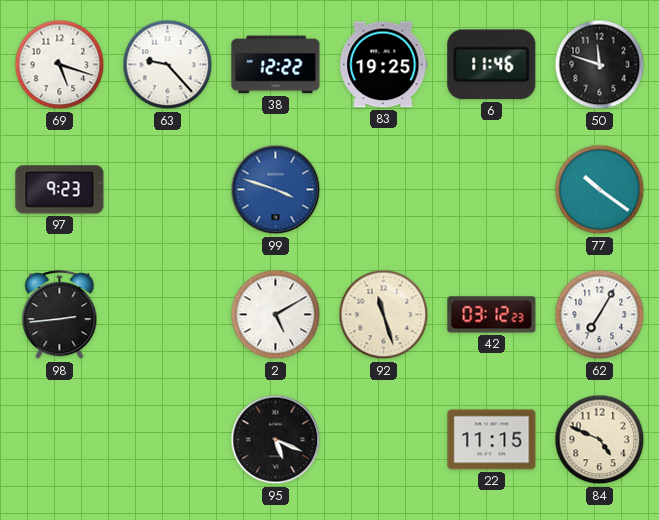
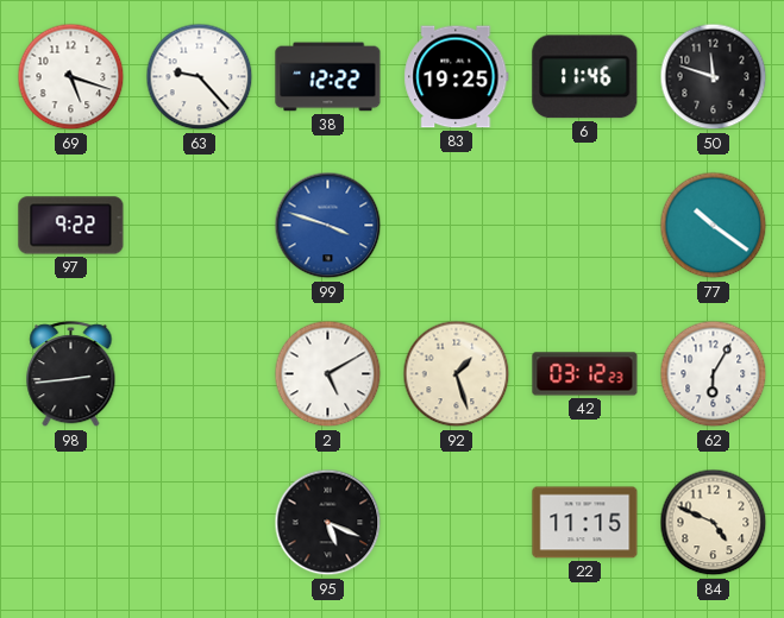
97: 9:23 -> 9:22 (71, 226)
92: 11:27 -> 1:27 (457, 374)
62: 7:05 -> 6:05 (714, 374)
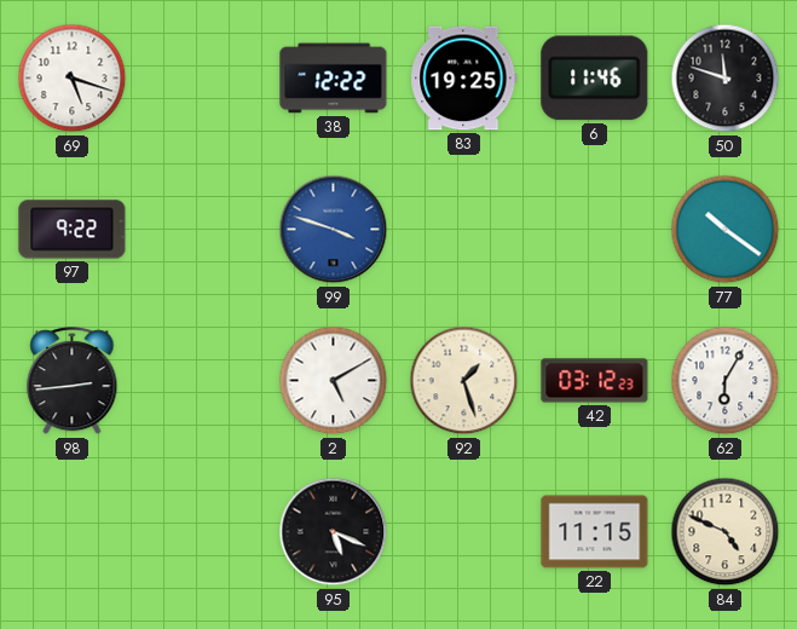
63: 9:23 -> none (200, 77)
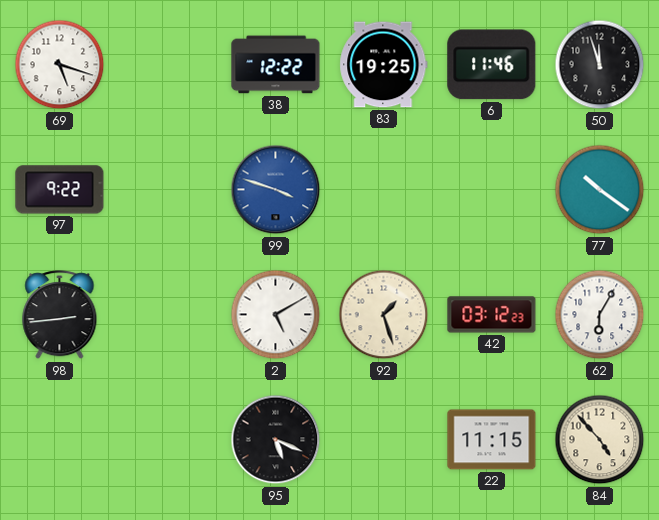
50: 11:48 -> 11:57 (600, 65)
84: 4:49 -> 4:53 (600, 440)
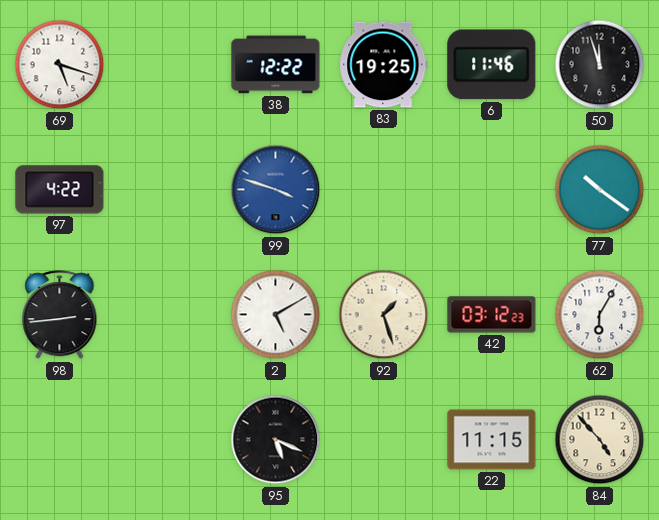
97: 9:22 -> 4:22 (60, 190)
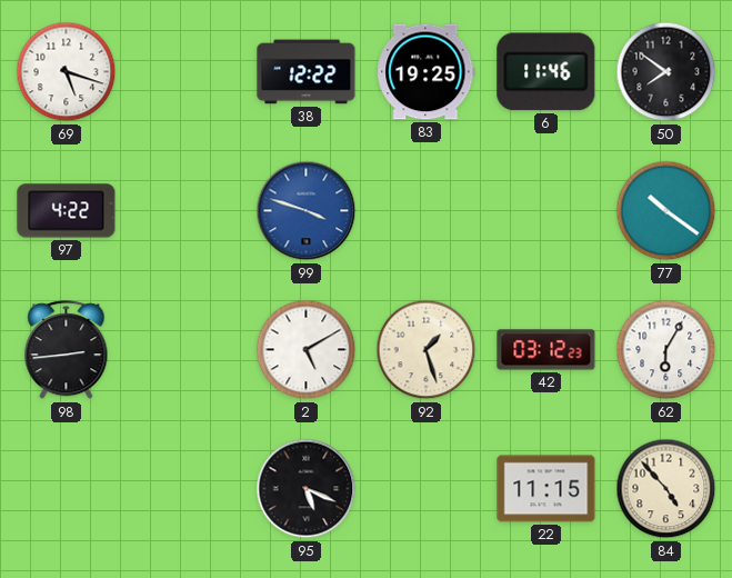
50: 11:57 -> 7:51 (666, 72)
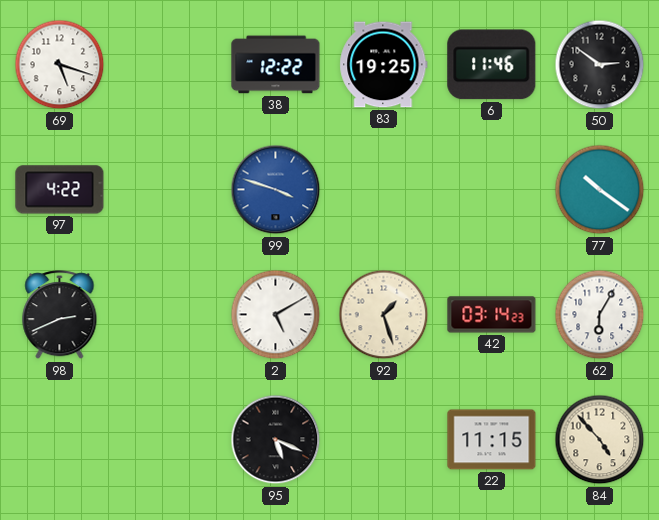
50: 7:51 -> 2:51 (600, 65)
98: 2:44 -> 2:41 (60, 315)
42: 03:12 -> 03:14 (492, 315)
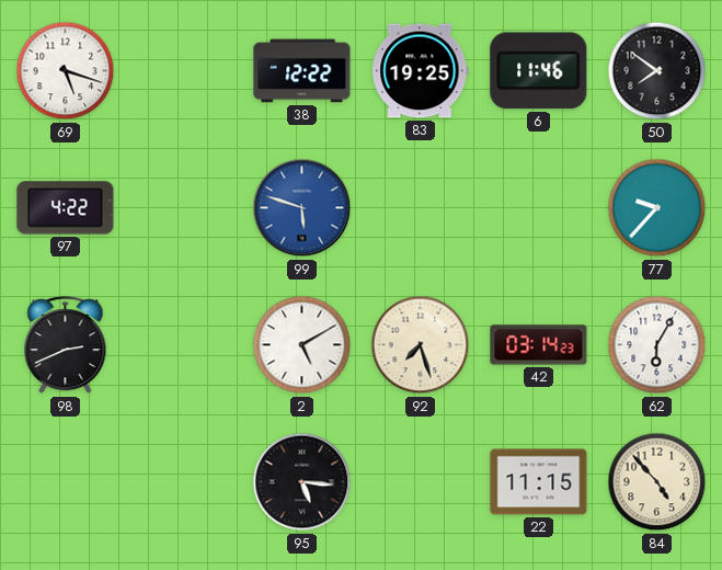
50: 2:51 -> 7:51 (657, 71)
99: 3:48 -> 5:48 (302, 208)
77: 10:21 -> 9:37 (657, 208)
92: 1:27 -> 7:27 (421, 345)
95: 5:19 -> 5:16 (302, 482)
